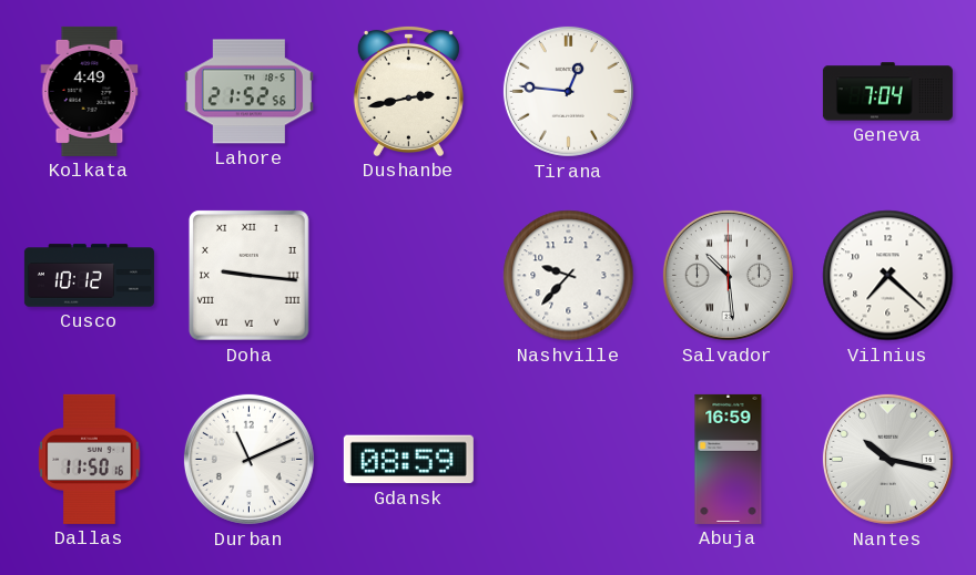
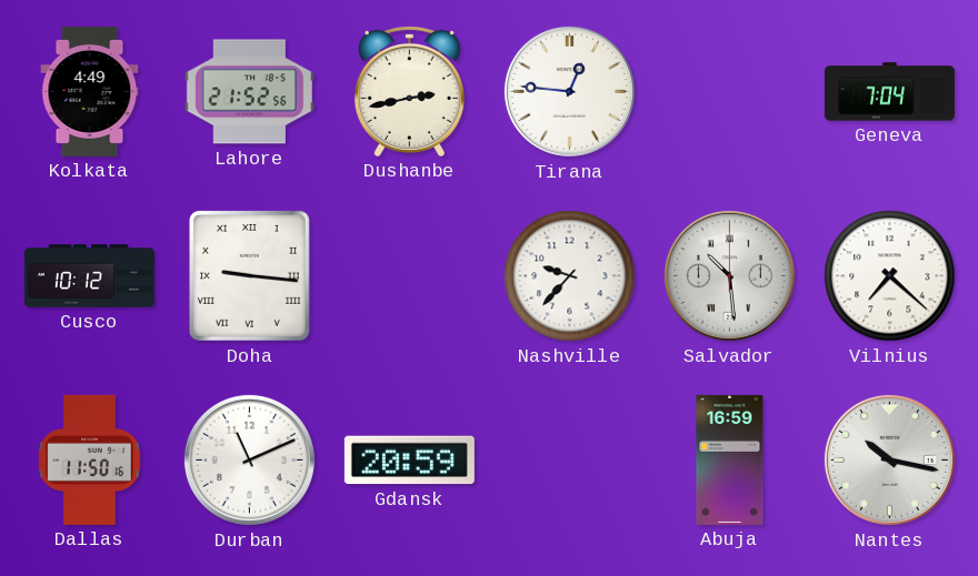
Gdansk: 08:59 -> 20:59 (409, 461)
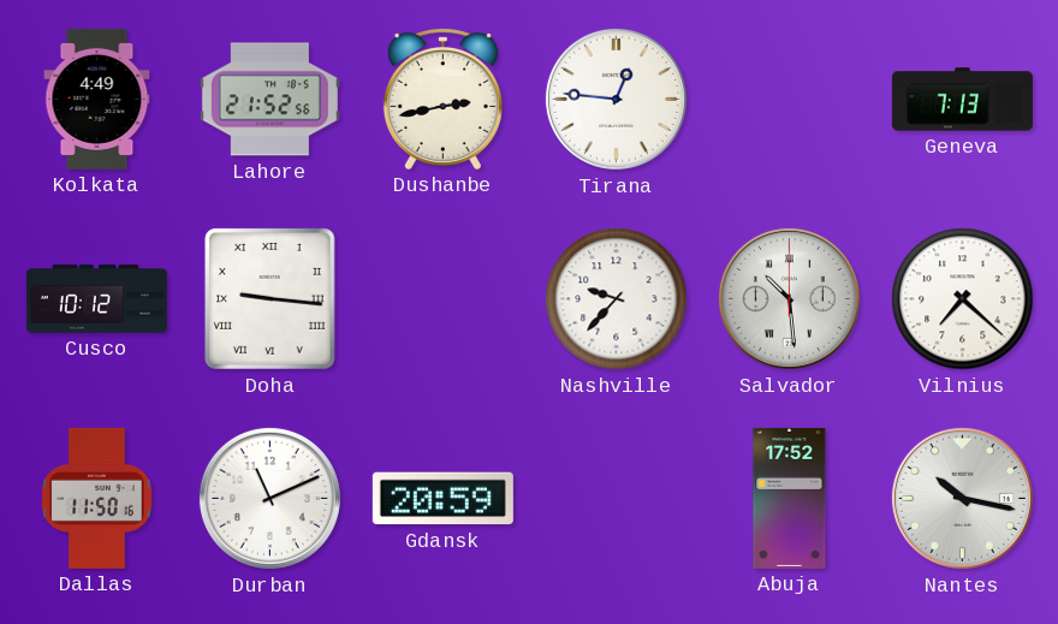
Geneva: 7:04 -> 7:13 (962, 100)
Abuja: 16:59 -> 17:52 (790, 498)
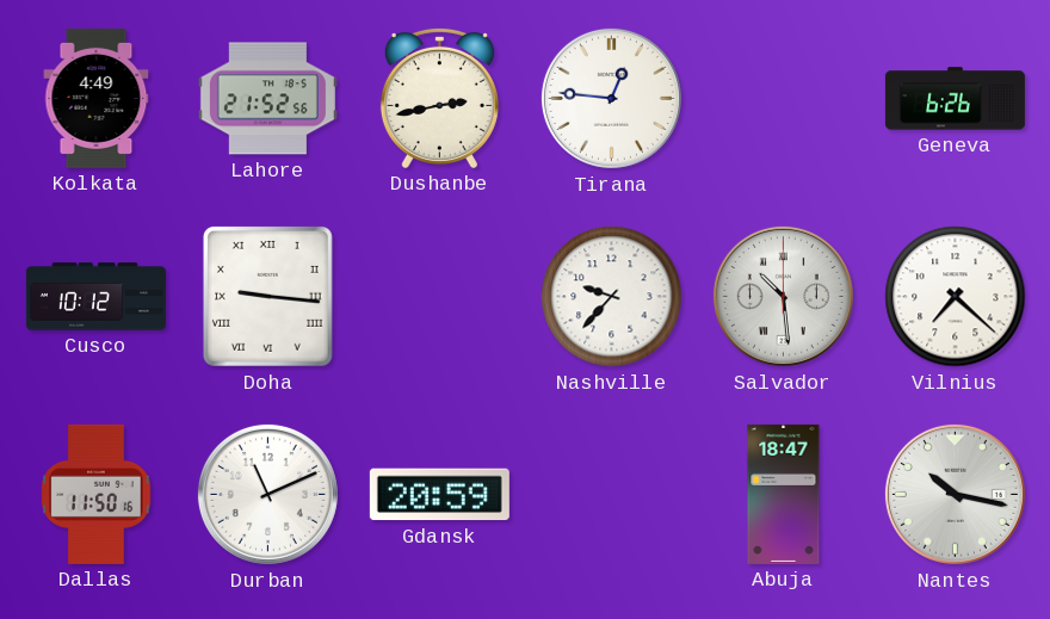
Geneva: 7:13 -> 6:26 (955, 99)
Abuja: 17:52 -> 18:47 (784, 494)
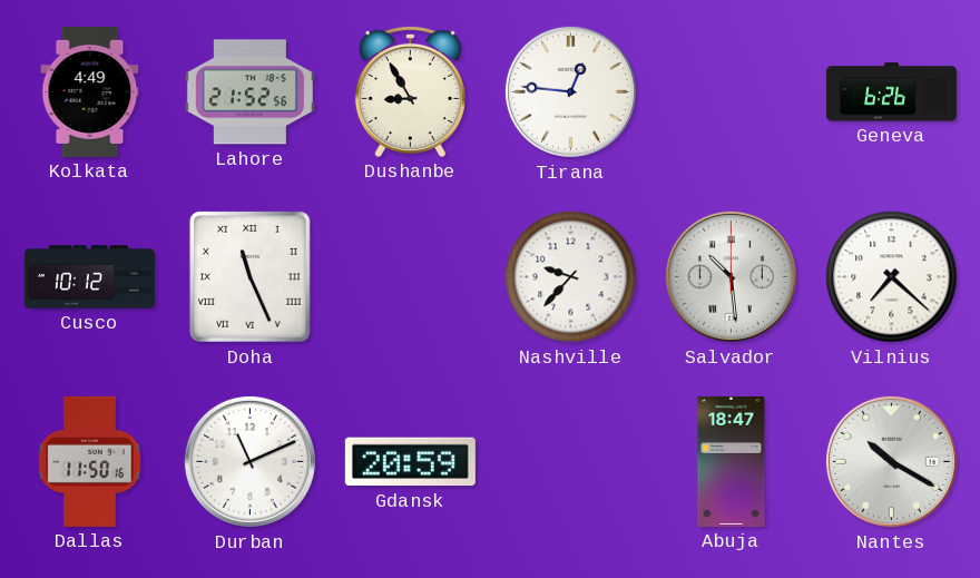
Dushanbe: 2:43 -> 8:55 (410, 91)
Doha: 9:16 -> 11:26 (249, 276)
Nantes: 10:17 -> 10:20 (891, 461)
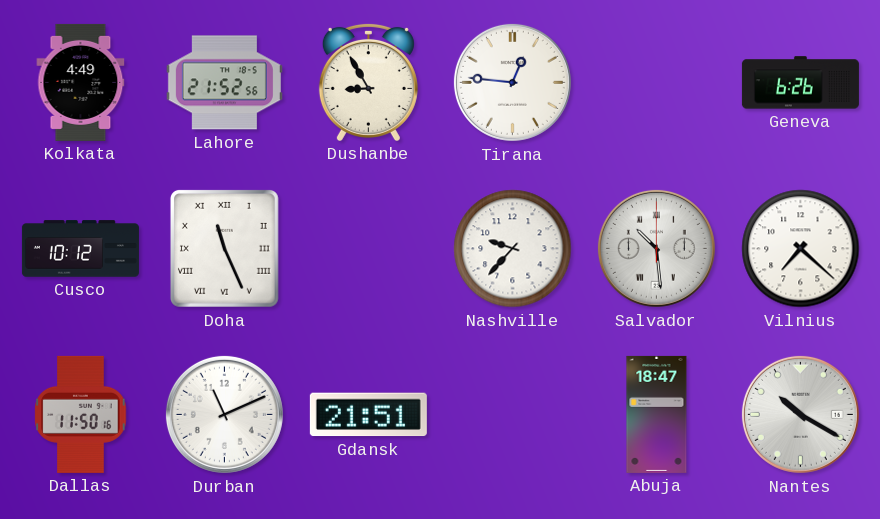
Gdansk: 20:59 -> 21:51 (368, 415)
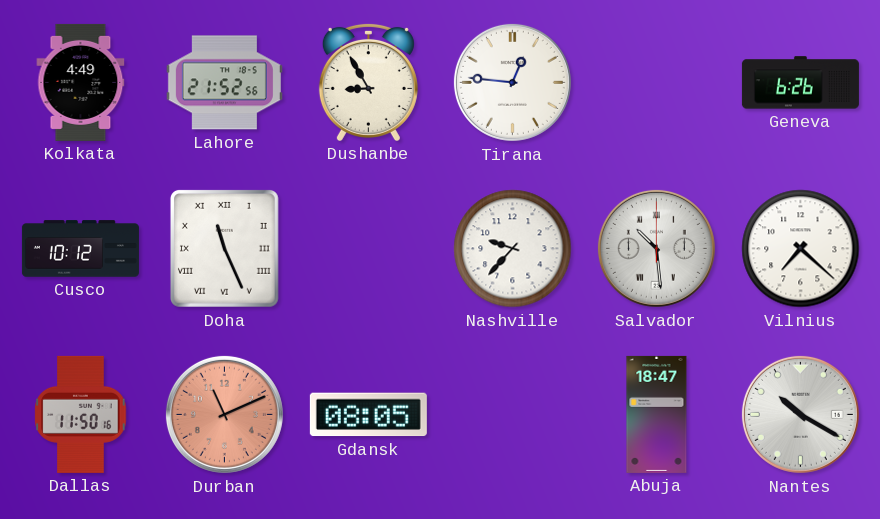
Durban dial: white -> salmon (224, 414)
Gdansk: 21:51 -> 08:05 (368, 415)
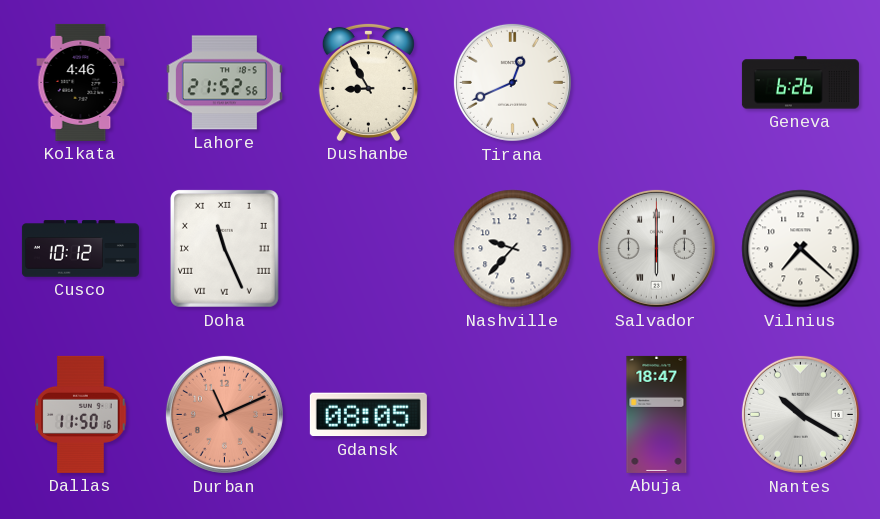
Kolkata: 4:49 -> 4:46 (81, 82)
Tirana: 12:46 -> 12:41 (512, 82)
Salvador: 10:29 -> 6:00 (656, 248)
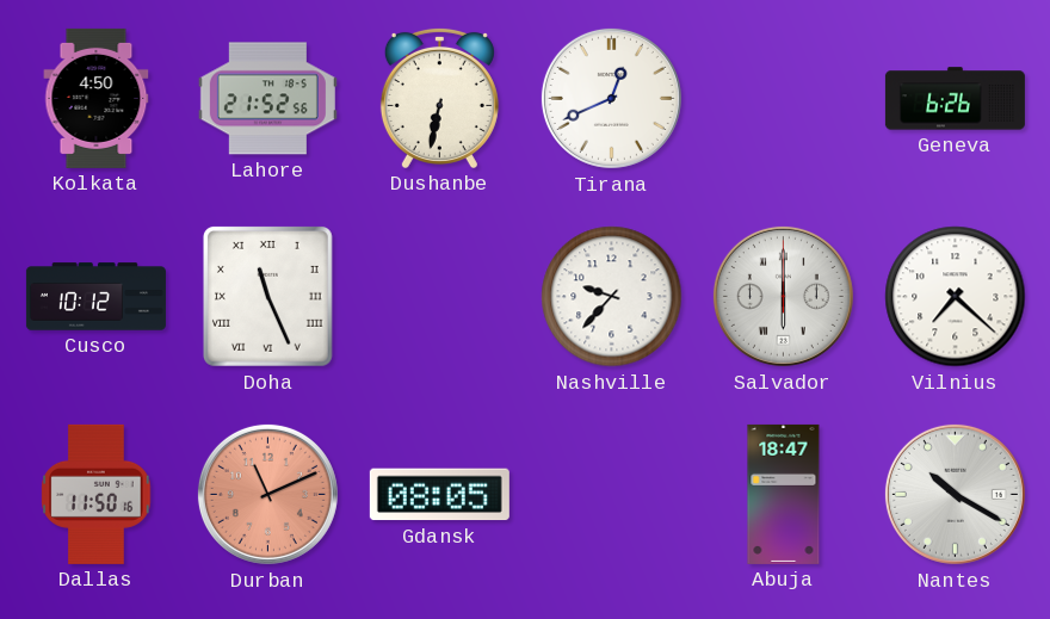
Kolkata: 4:46 -> 4:50 (97, 98)
Dushanbe: 8:55 -> 6:32 (439, 98)
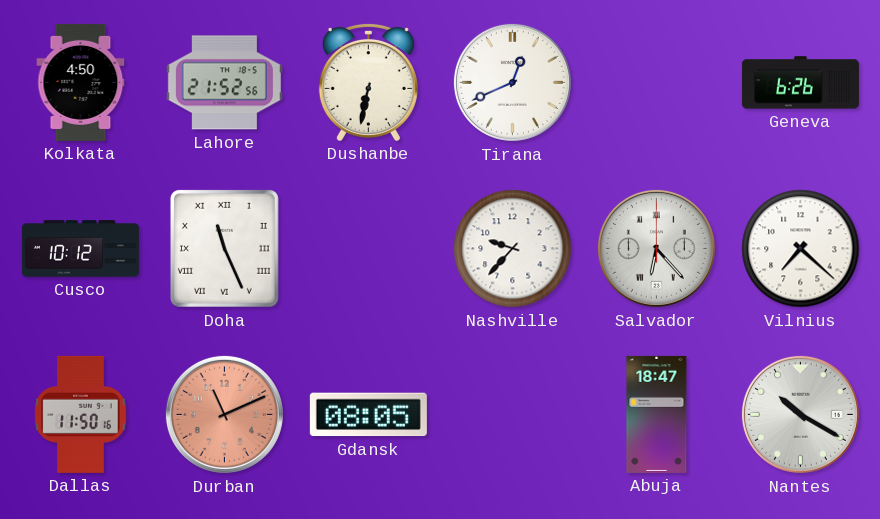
Salvador: 6:00 -> 6:23 (656, 248)
